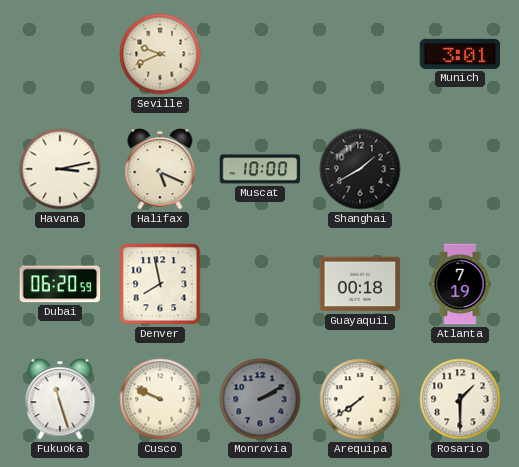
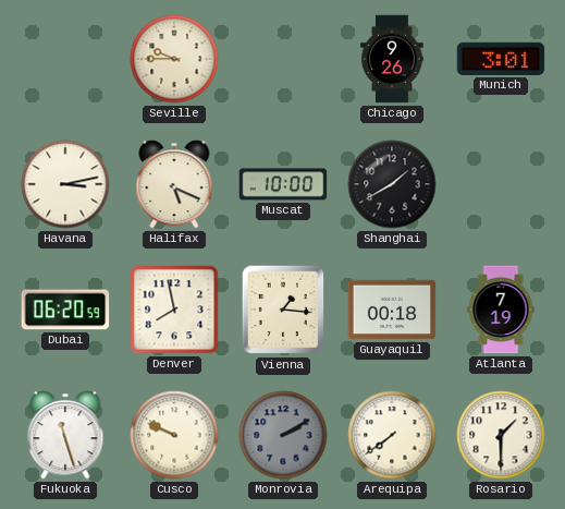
Seville: 9:41 -> 9:45 (174, 59)
Chicago: none -> 9:26 (392, 59)
Vienna: none -> 1:16 (283, 310)
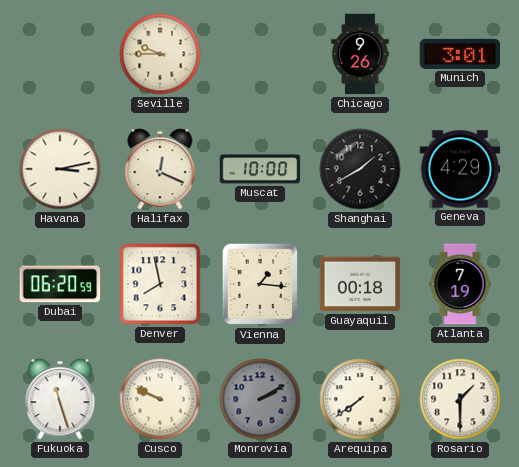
Halifax: 5:19 -> 12:19 (160, 169)
Geneva: none -> 4:29 (460, 169)
